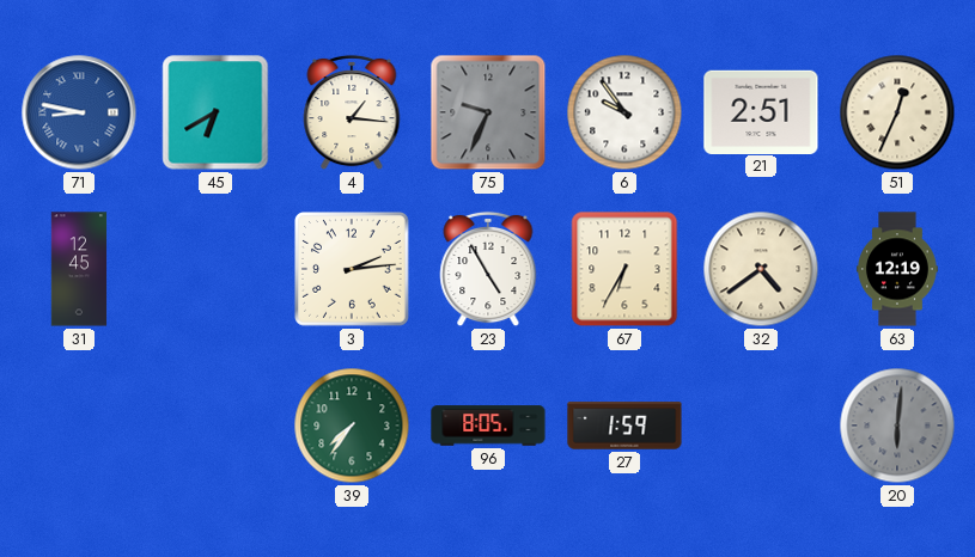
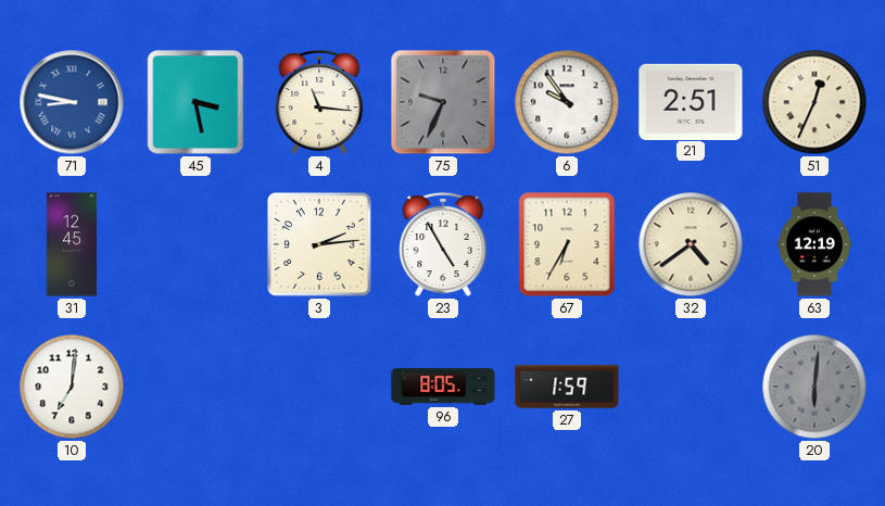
45: 6:40 -> 3:28 (195, 102)
4: 1:16 -> 11:16 (319, 102)
10: none -> 7:01 (72, 387)
39: 7:36 -> none (352, 426)
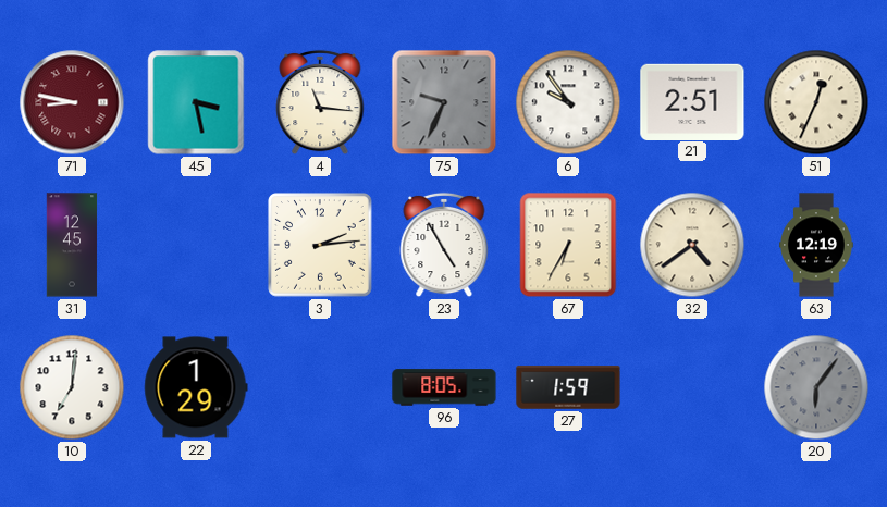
71 dial: blue -> burgundy (72, 102)
22: none -> 1:29 (196, 387)
20: 6:01 -> 6:06 (816, 387)
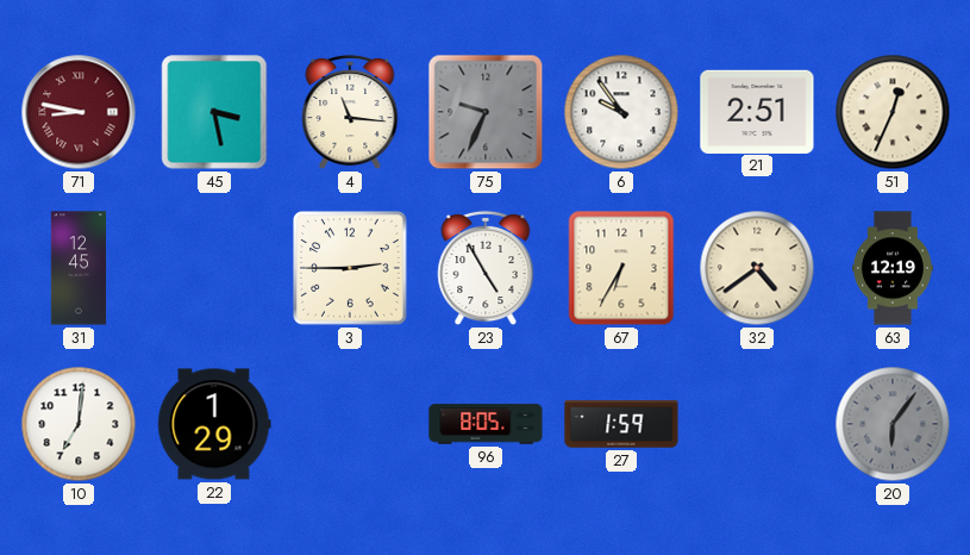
3: 2:14 -> 2:45 (350, 268)
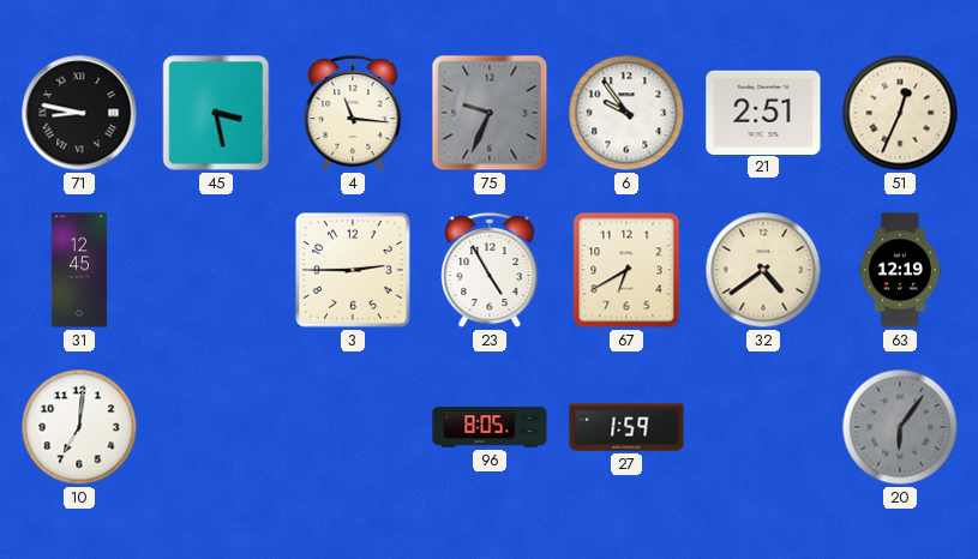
71 dial: burgundy -> black (79, 113)
67: 6:35 -> 6:40 (626, 270)
22: 1:29 -> none (214, 424)
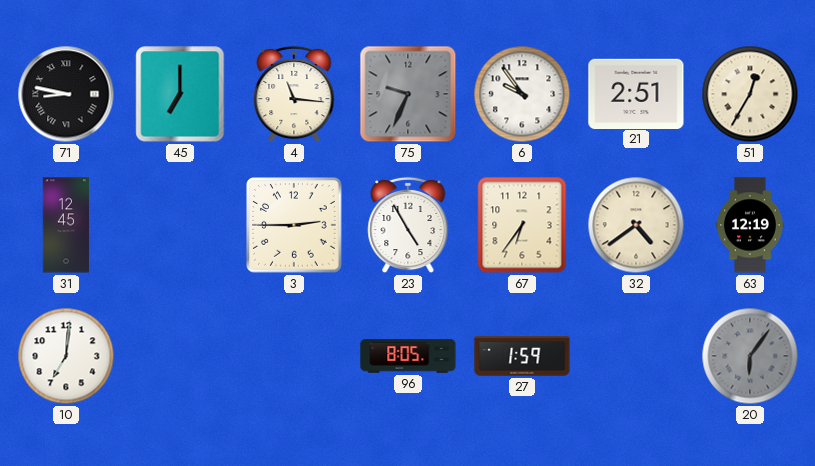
45: 3:28 -> 7:00 (180, 94)
51: 12:34 -> 12:35 (750, 94)
67: 6:40 -> 6:36 (522, 225)
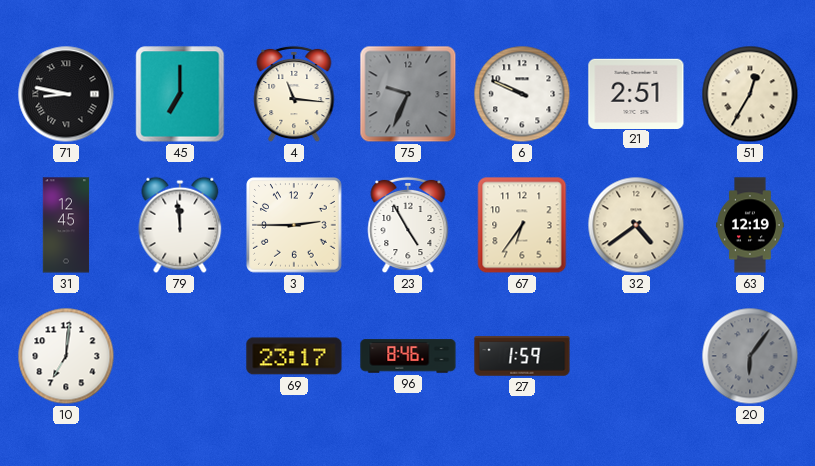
6: 9:54 -> 9:49 (522, 94)
79: none -> 11:59 (180, 225)
69: none -> 23:17 (294, 356)
96: 8:05 -> 8:46 (408, 356)
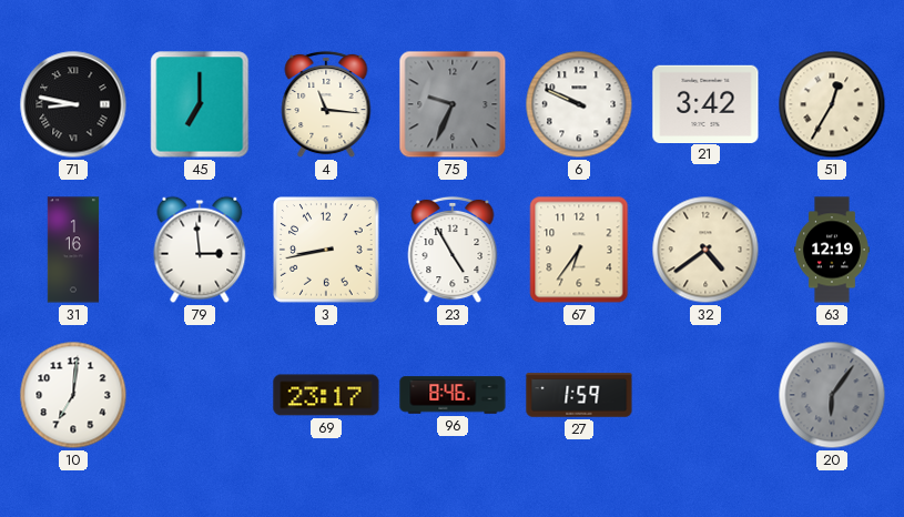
21: 2:51 -> 3:42 (705, 103)
31: 12:45 -> 1:16 (73, 250)
79: 11:59 -> 2:59 (200, 250)
3: 2:45 -> 8:43 (326, 250)
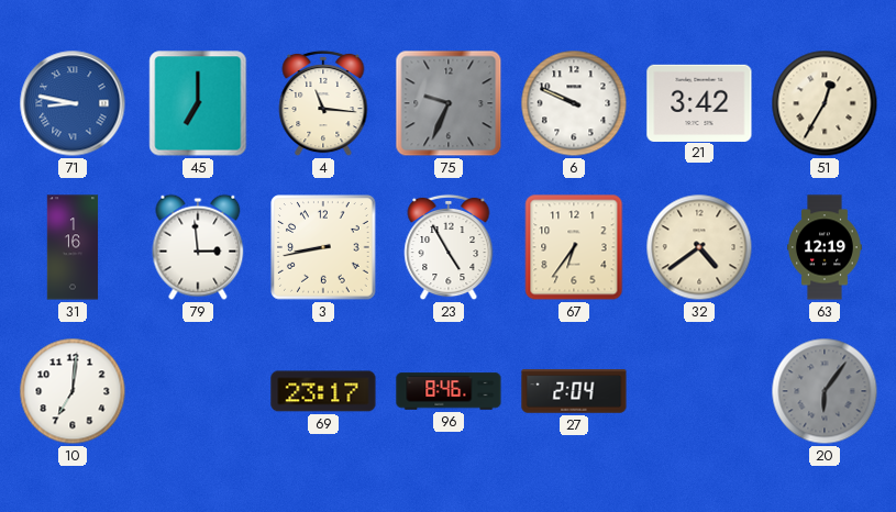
71 dial: black -> blue (73, 103)
27: 1:59 -> 2:04 (574, 391)
